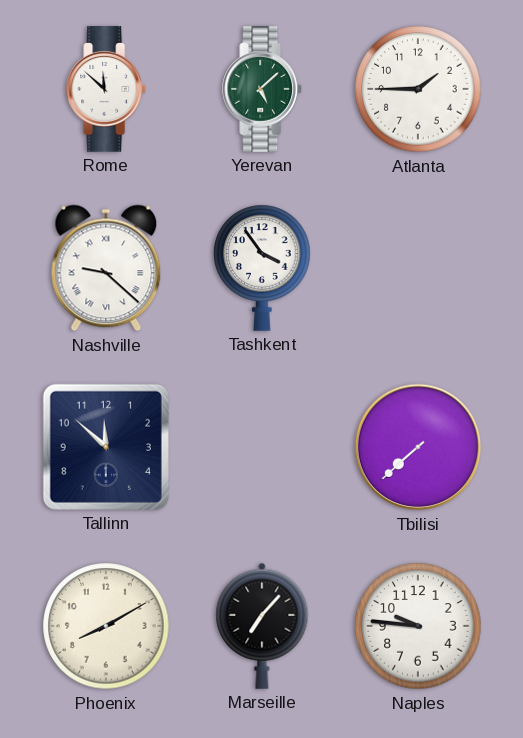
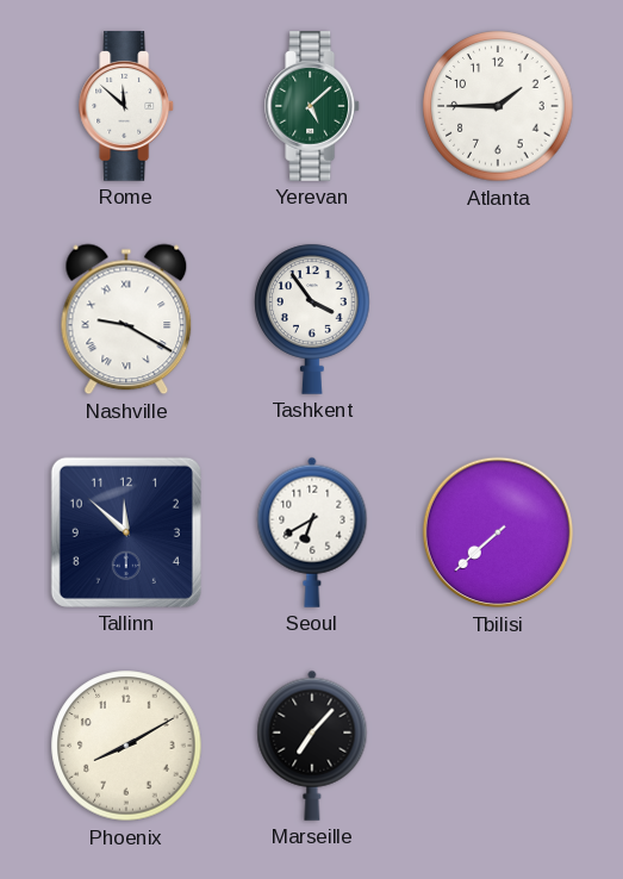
Nashville: 9:22 -> 9:20 (126, 319)
Seoul: none -> 6:40 (312, 532)
Naples: 9:46 -> none (418, 626)
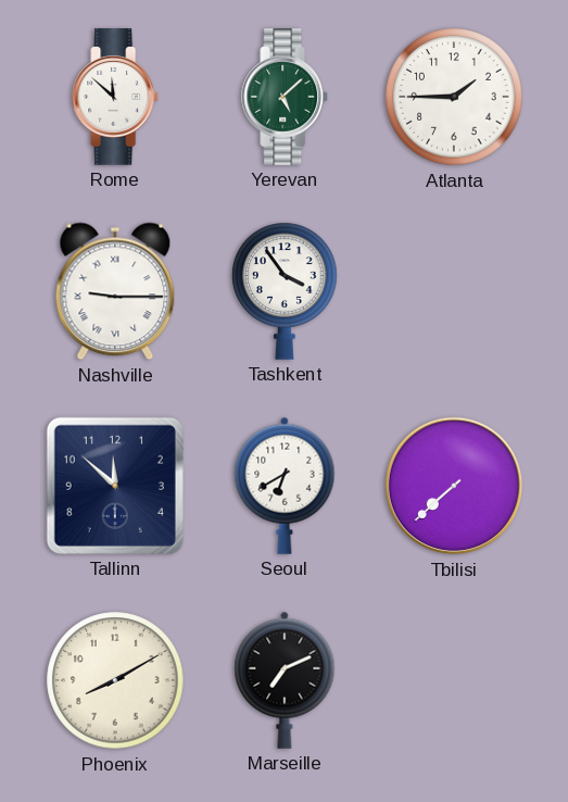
Nashville: 9:20 -> 9:15 (115, 291)
Marseille: 7:07 -> 7:11 (285, 680)
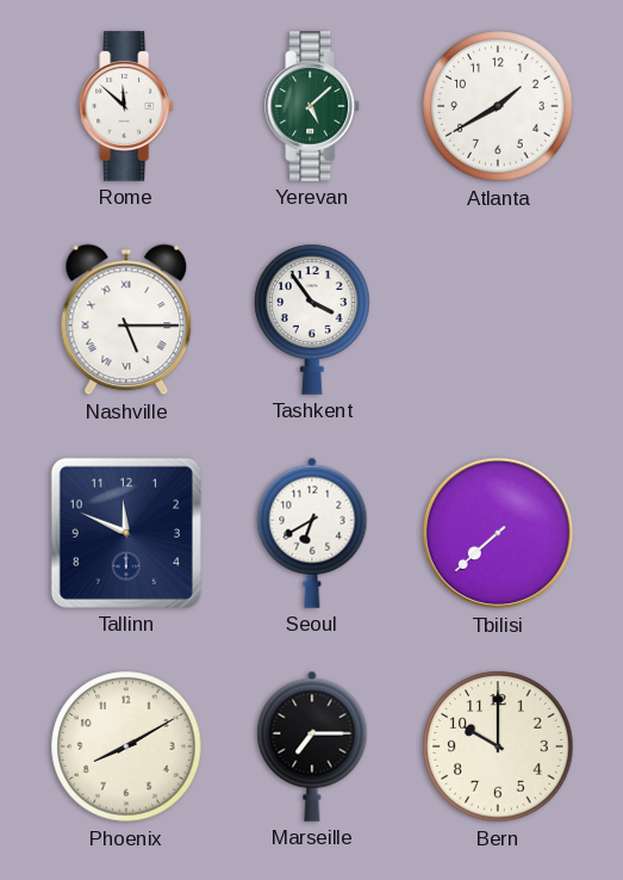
Atlanta: 1:45 -> 1:40 (498, 106)
Nashville: 9:15 -> 5:15 (126, 320)
Tallinn: 11:52 -> 11:49 (126, 533)
Marseille: 7:11 -> 7:15 (312, 746)
Bern: none -> 10:00 (498, 746)
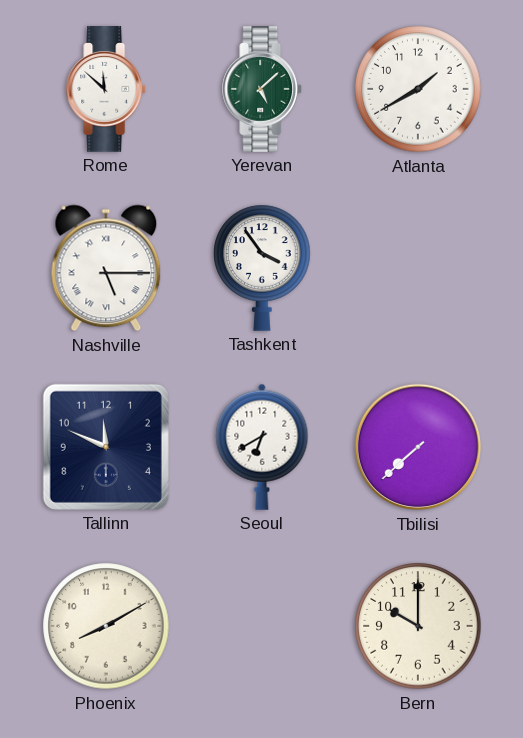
Marseille: 7:15 -> none (312, 746)
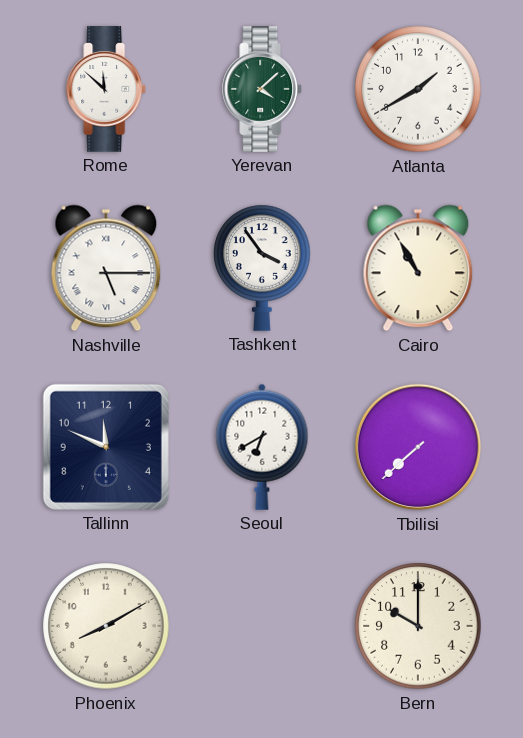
Yerevan: 5:08 -> 4:08 (263, 89)
Cairo: none -> 10:55 (418, 268)
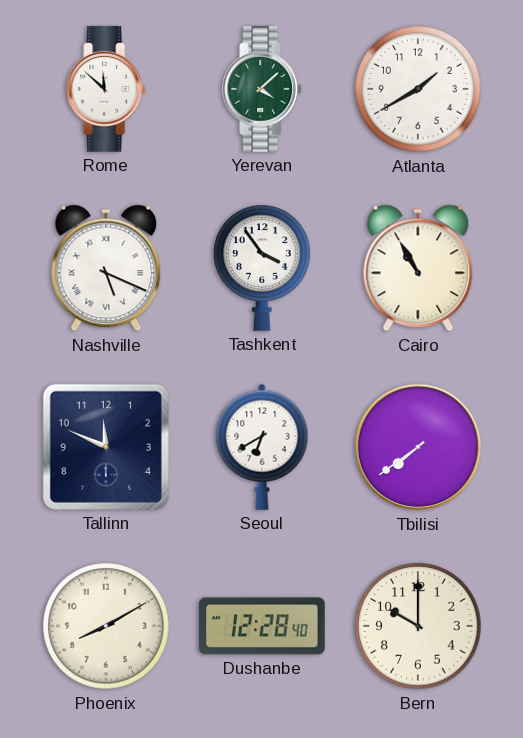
Nashville: 5:15 -> 5:19 (106, 268)
Tbilisi: 7:38 -> 7:39 (418, 447)
Dushanbe: none -> 12:28 (262, 626)
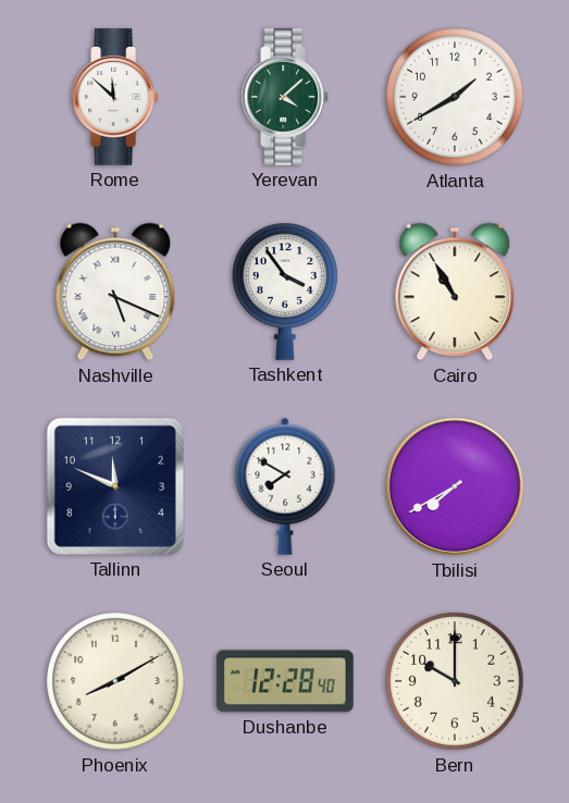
Seoul: 6:40 -> 7:50 (285, 486)
Tbilisi: 7:39 -> 7:40 (455, 486)
